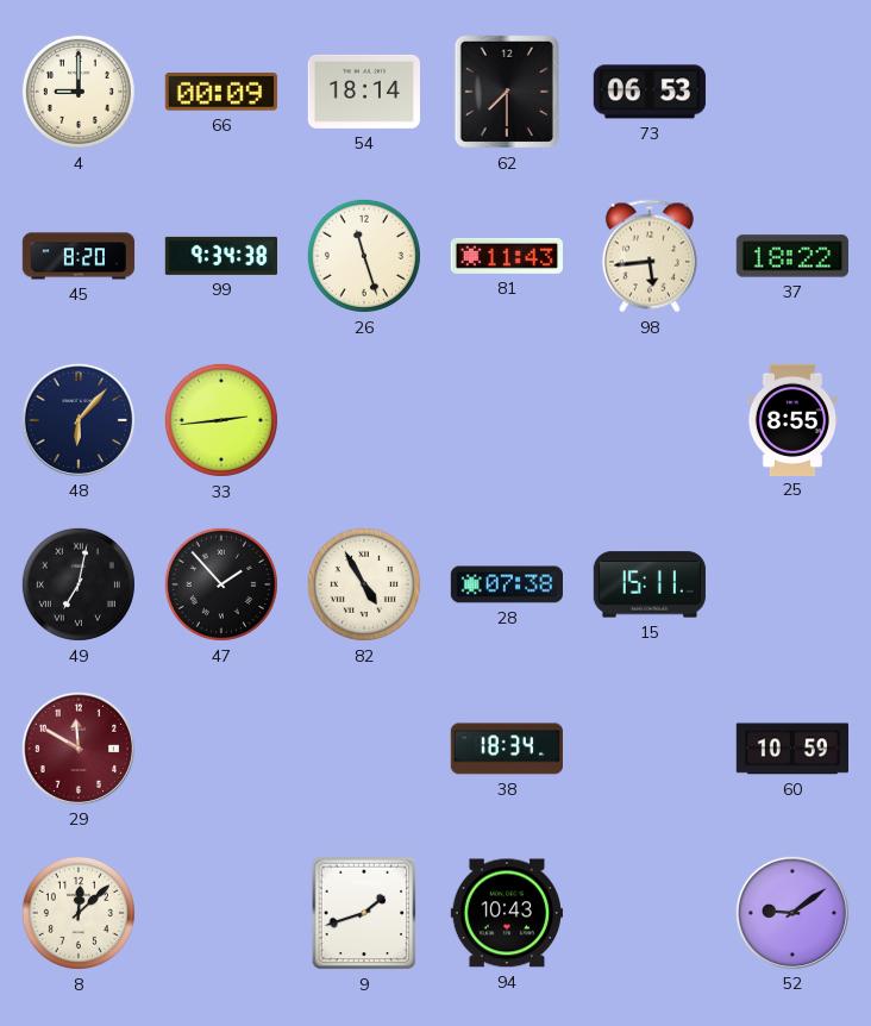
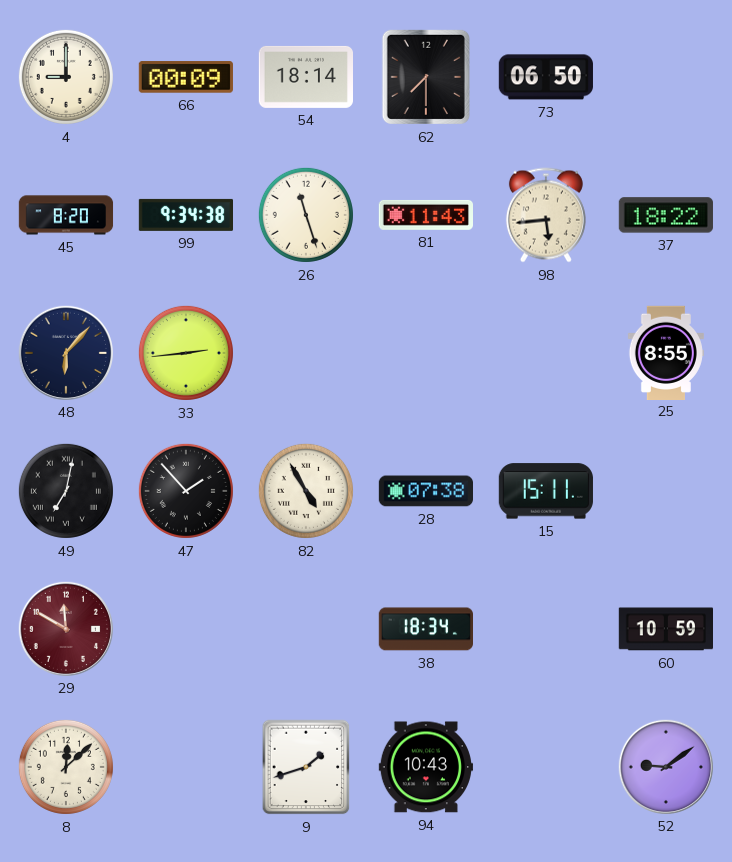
73: 06:53 -> 06:50 (546, 77)
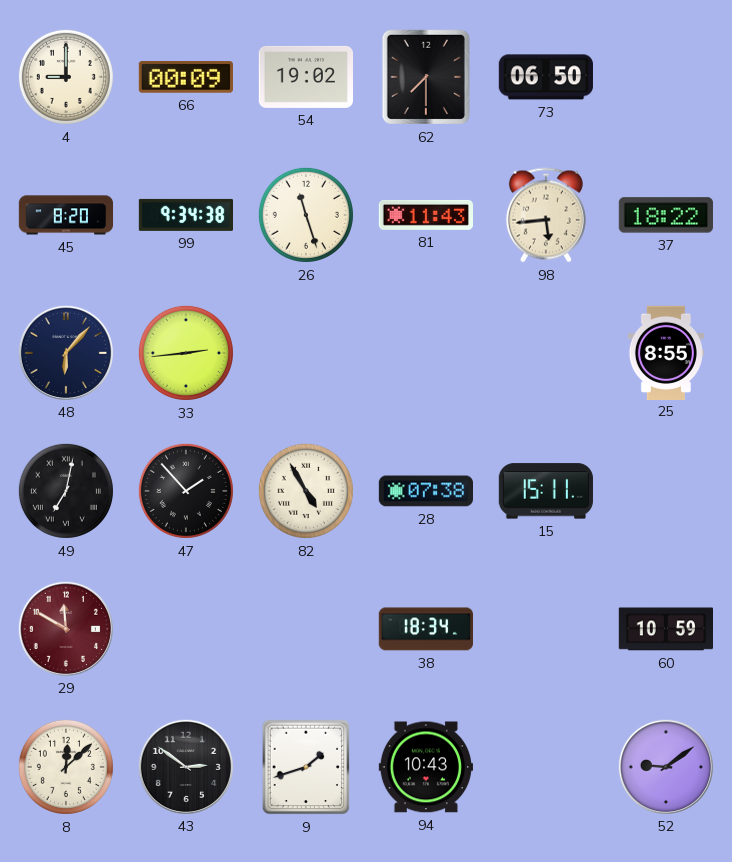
54: 18:14 -> 19:02 (305, 77)
43: none -> 2:51 (185, 766)
